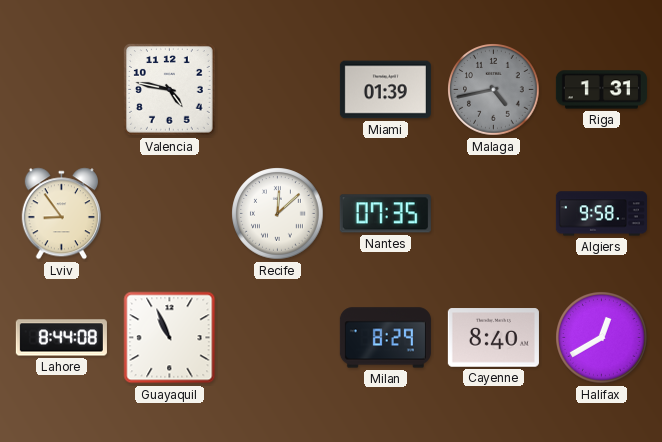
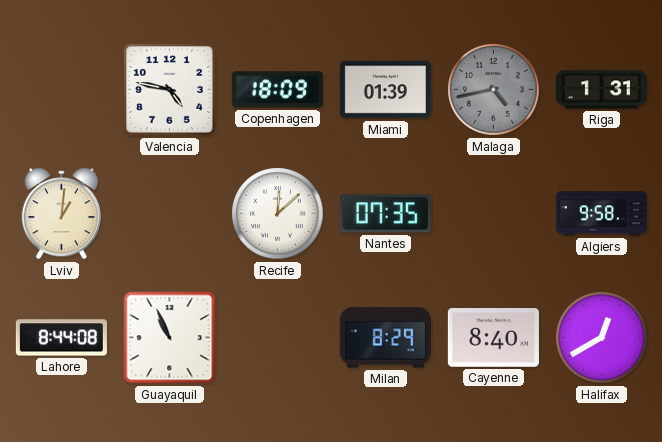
Copenhagen: none -> 18:09 (277, 90)
Lviv: 8:54 -> 1:01 (61, 214)
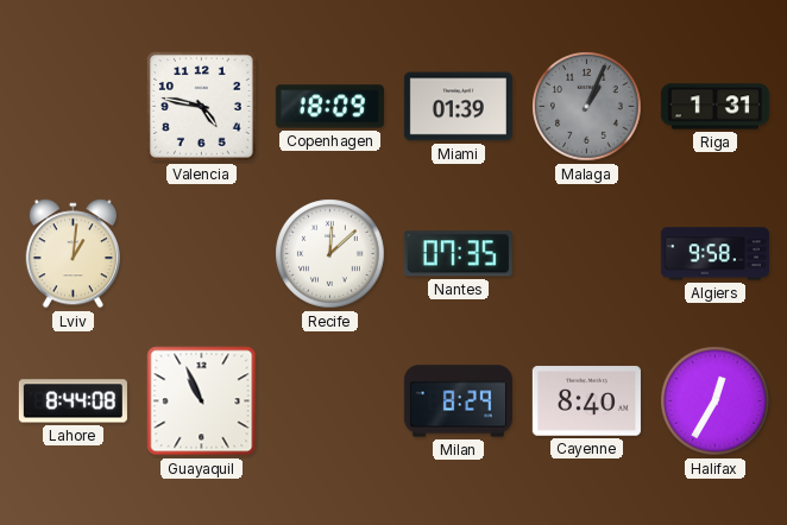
Malaga: 4:43 -> 1:04 (587, 107)
Halifax: 12:40 -> 12:35 (716, 401)
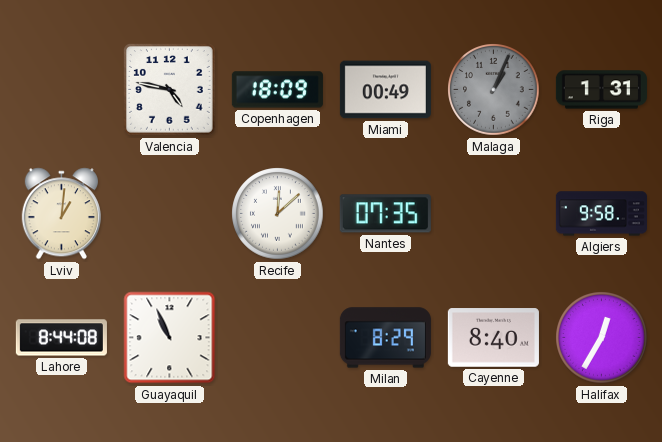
Miami: 01:39 -> 00:49 (385, 90)
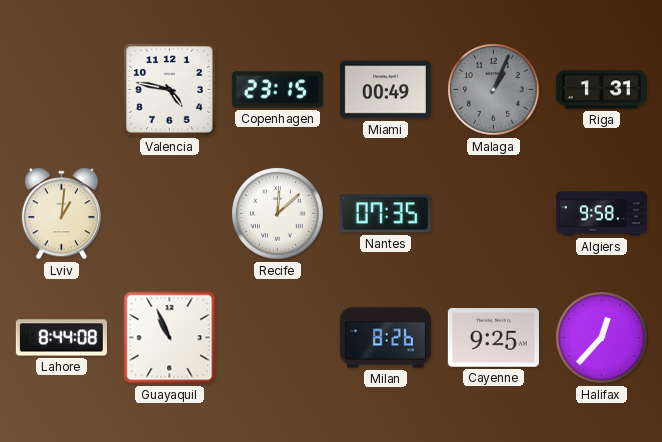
Copenhagen: 18:09 -> 23:15 (277, 90)
Milan: 8:29 -> 8:26 (385, 338)
Cayenne: 8:40 -> 9:25 (493, 338)
Halifax: 12:35 -> 12:37 (602, 338)
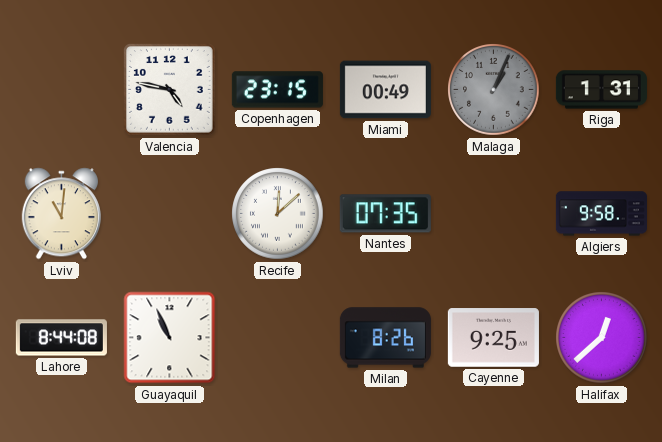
Lviv: 1:01 -> 11:01 (61, 214)
Halifax: 12:37 -> 12:38 (602, 338)
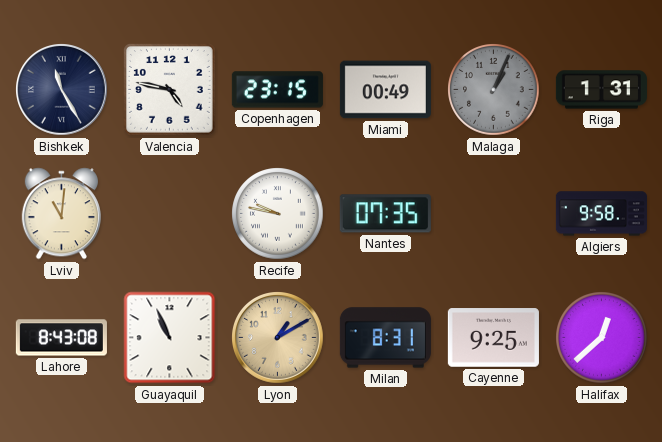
Bishkek: none -> 11:25 (62, 90)
Recife: 12:08 -> 9:47 (278, 214)
Lahore: 8:44 -> 8:43 (61, 338)
Lyon: none -> 1:10 (278, 338)
Milan: 8:26 -> 8:31 (385, 338)
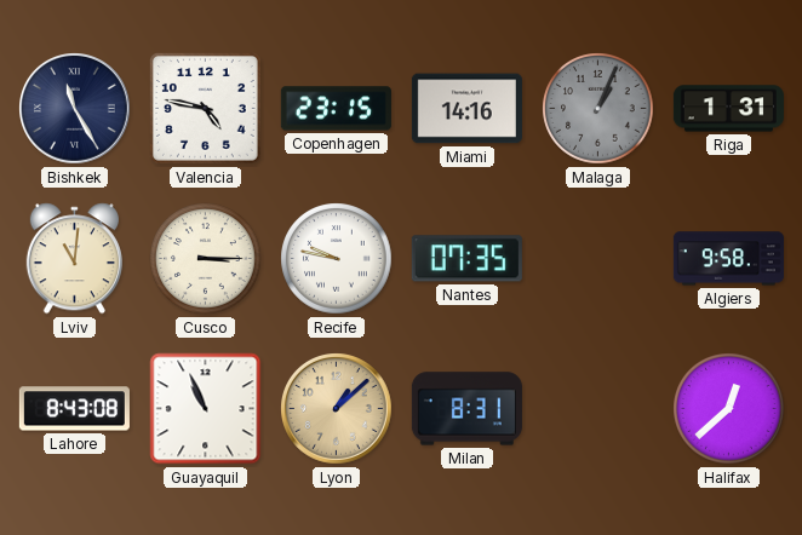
Miami: 00:49 -> 14:16 (466, 109)
Cusco: none -> 3:15 (206, 259)
Lyon: 1:10 -> 1:08 (337, 409)
Cayenne: 9:25 -> none (493, 338)
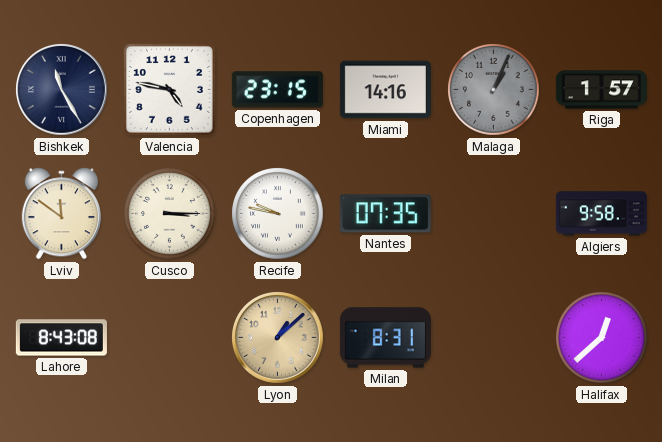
Riga: 1:31 -> 1:57 (601, 90)
Lviv: 11:01 -> 11:51 (61, 214)
Guayaquil: 10:56 -> none (206, 409)
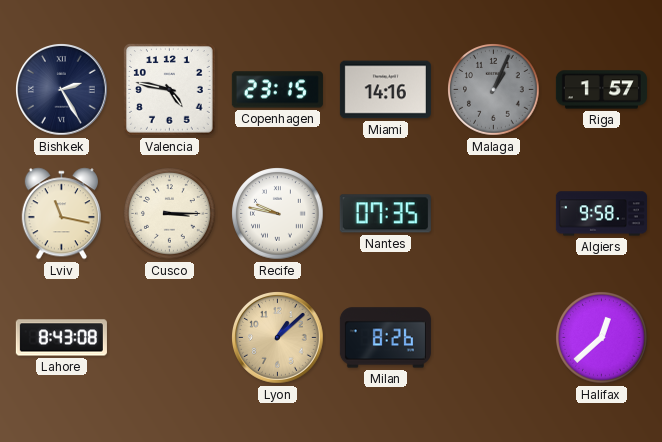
Bishkek: 11:25 -> 2:25 (62, 90)
Lviv: 11:51 -> 11:17 (61, 214)
Milan: 8:31 -> 8:26 (385, 338)
